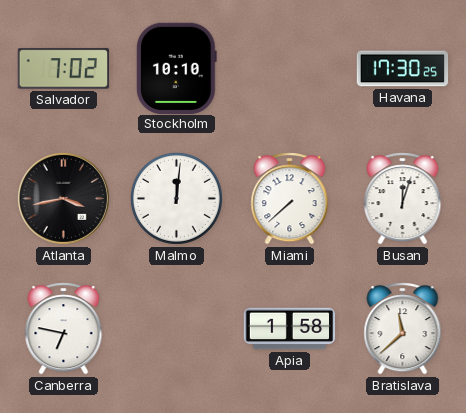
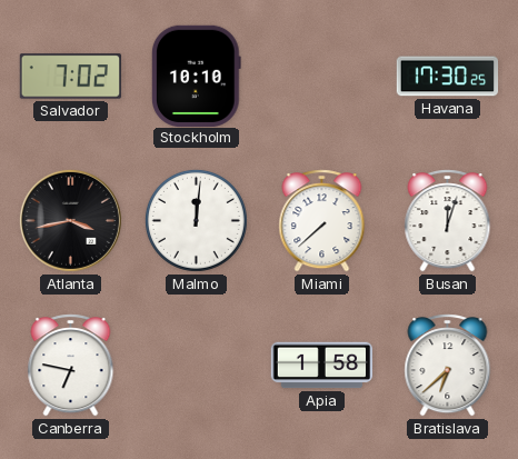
Bratislava: 11:38 -> 6:38 (448, 366)
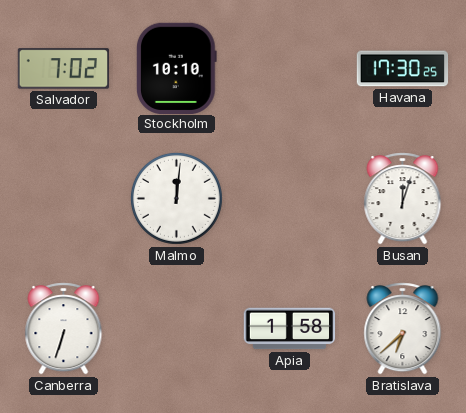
Atlanta: 3:43 -> none (70, 220)
Miami: 7:38 -> none (322, 221)
Canberra: 6:47 -> 6:33 (64, 329)
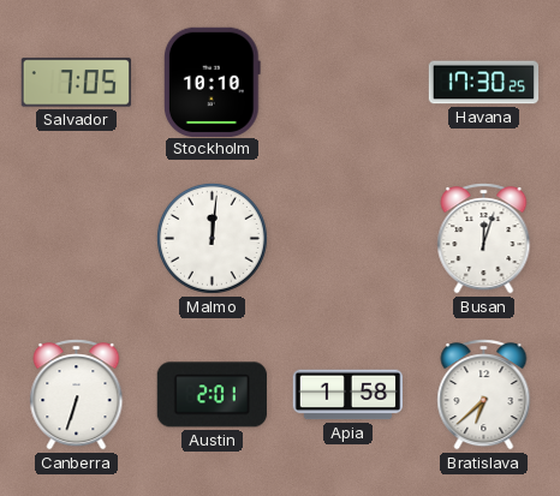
Salvador: 7:02 -> 7:05 (76, 83)
Austin: none -> 2:01 (212, 395)
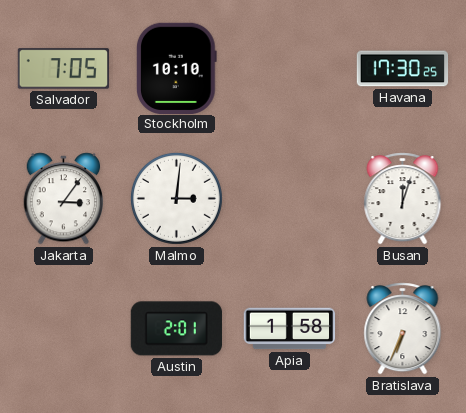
Jakarta: none -> 3:06 (64, 199)
Malmo: 12:01 -> 3:01 (176, 198)
Canberra: 6:33 -> none (77, 395)
Bratislava: 6:38 -> 6:34 (403, 329)
